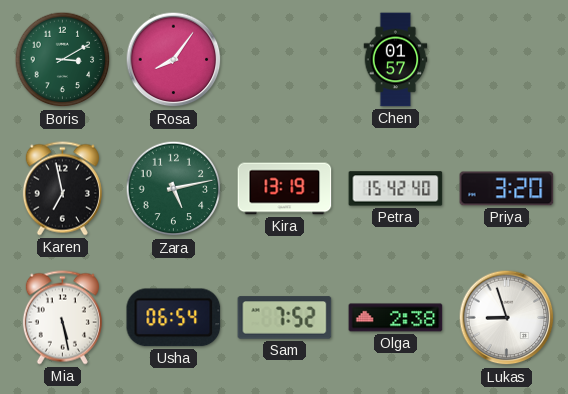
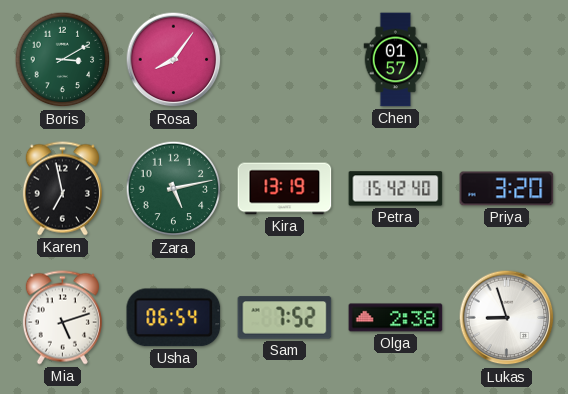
Mia: 5:28 -> 5:12 (62, 318)
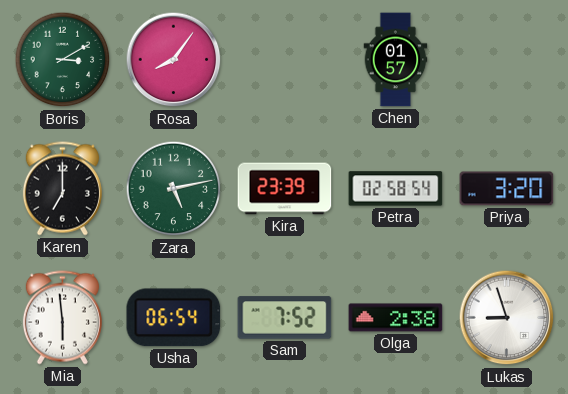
Karen: 6:58 -> 7:00 (62, 189)
Kira: 13:19 -> 23:39 (285, 189)
Petra: 15:42 -> 02:58 (396, 189)
Mia: 5:12 -> 5:59 (62, 318)
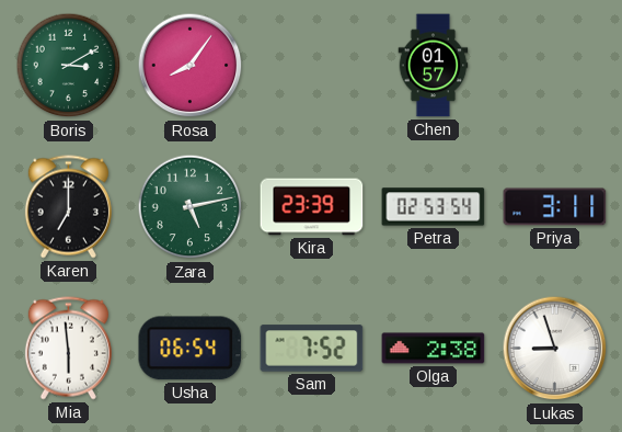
Petra: 02:58 -> 02:53 (434, 207)
Priya: 3:20 -> 3:11 (555, 207)
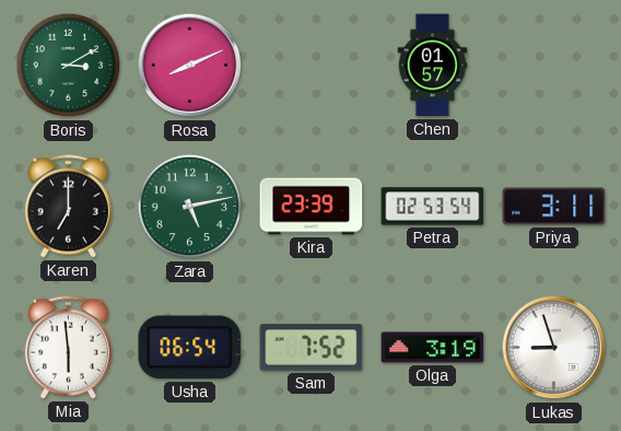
Rosa: 8:06 -> 8:11 (190, 66)
Olga: 2:38 -> 3:19 (433, 348)
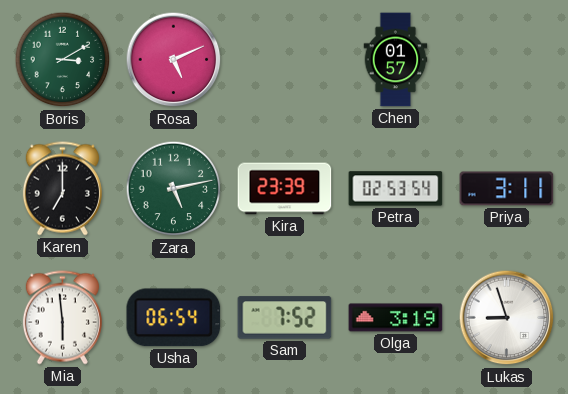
Rosa: 8:11 -> 5:11 (174, 60)
